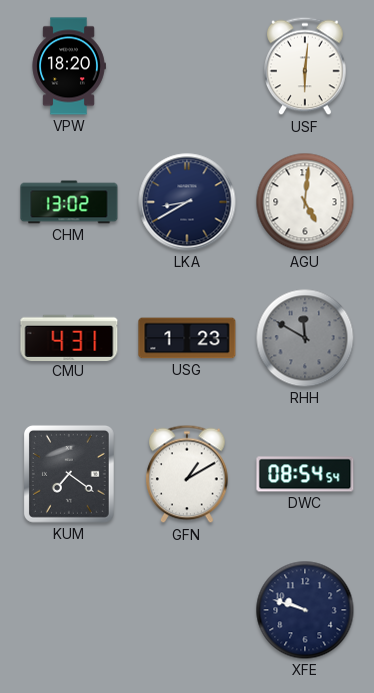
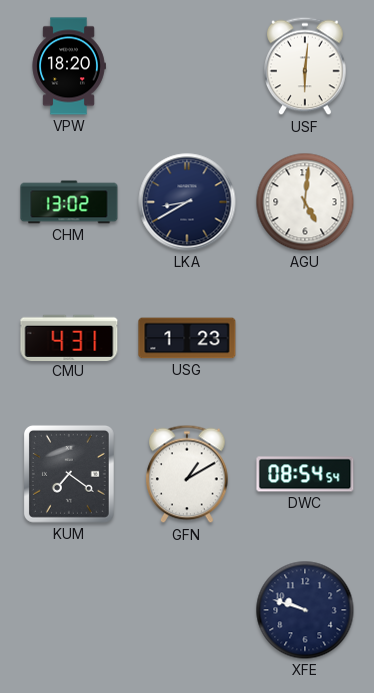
RHH: 11:50 -> none (305, 338)
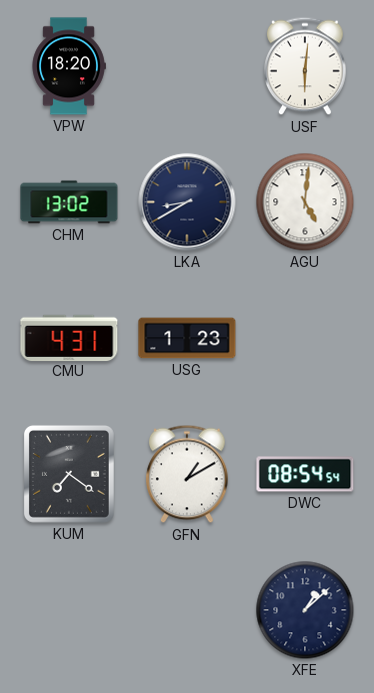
XFE: 9:48 -> 1:08 (305, 610)
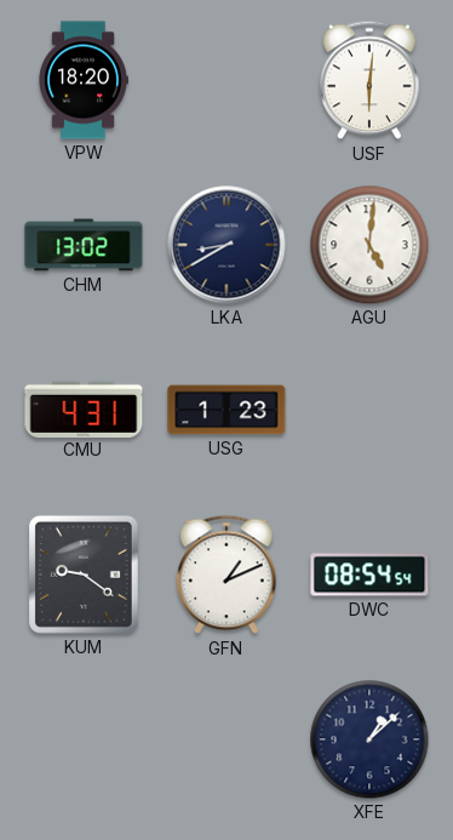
KUM: 7:21 -> 9:21 (84, 575)
GFN: 1:10 -> 1:11 (228, 575)
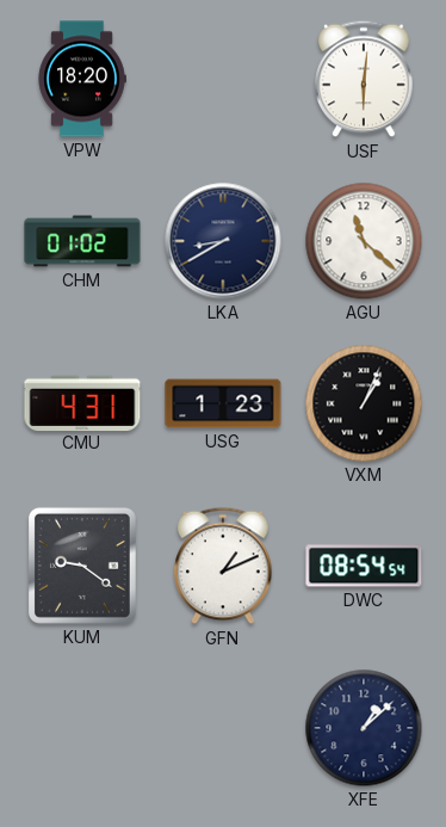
CHM: 13:02 -> 01:02 (82, 241)
AGU: 5:01 -> 11:22 (364, 241)
VXM: none -> 1:04 (364, 403)
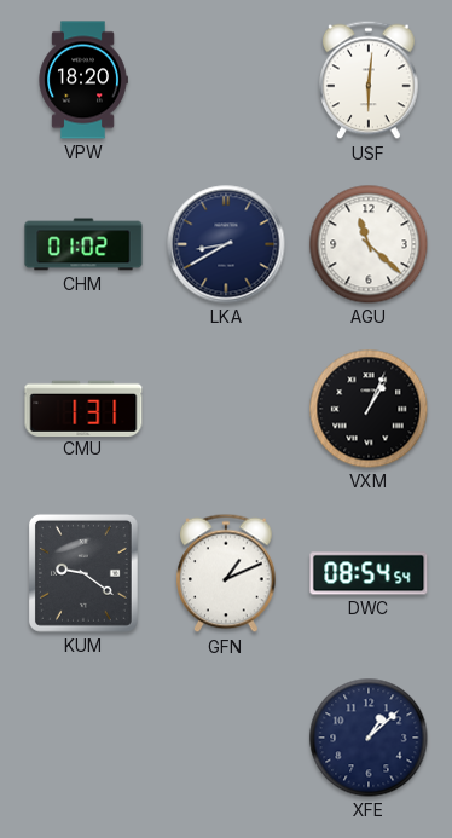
CMU: 4:31 -> 1:31 (83, 408)
USG: 1:23 -> none (223, 403)
